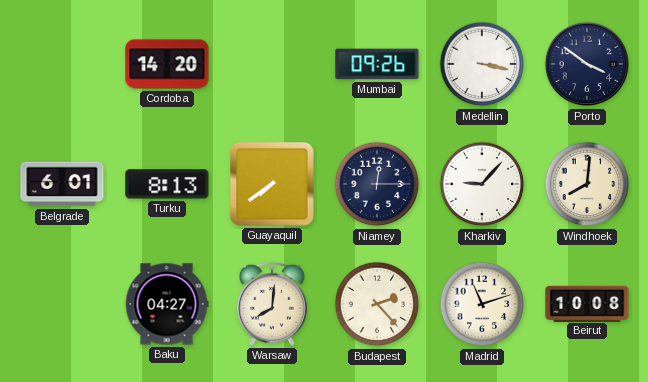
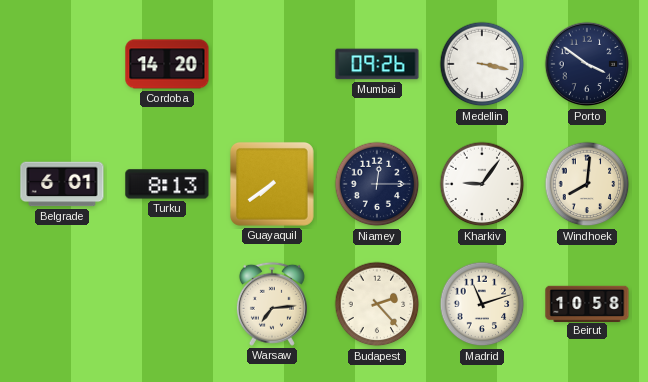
Kharkiv: 9:07 -> 9:06 (482, 184)
Baku: 04:27 -> none (167, 304)
Warsaw: 8:01 -> 7:14 (272, 304)
Beirut: 10:08 -> 10:58 (587, 303)
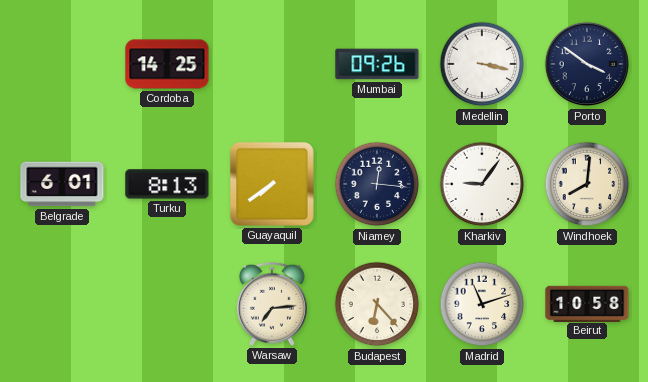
Cordoba: 14:20 -> 14:25 (167, 64)
Niamey: 12:15 -> 12:16 (377, 184)
Budapest: 2:23 -> 6:23 (377, 304)
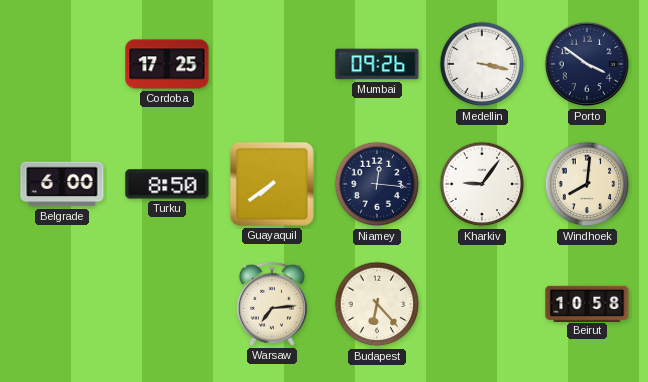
Cordoba: 14:25 -> 17:25 (167, 64)
Belgrade: 6:01 -> 6:00 (62, 184)
Turku: 8:13 -> 8:50 (167, 184)
Madrid: 11:12 -> none (482, 304)
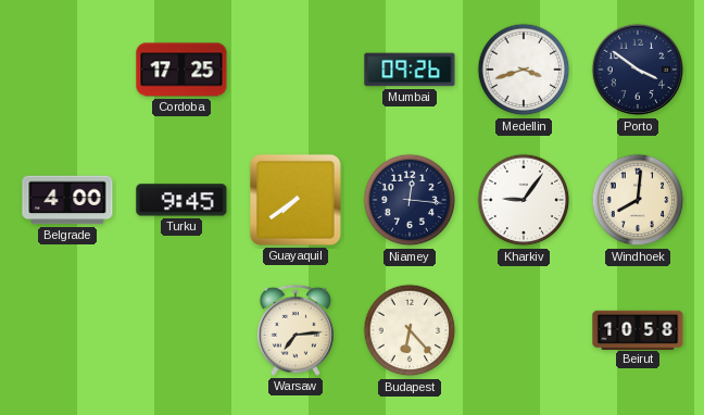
Medellin: 3:17 -> 3:42 (524, 70)
Belgrade: 6:00 -> 4:00 (67, 200)
Turku: 8:50 -> 9:45 (181, 200)
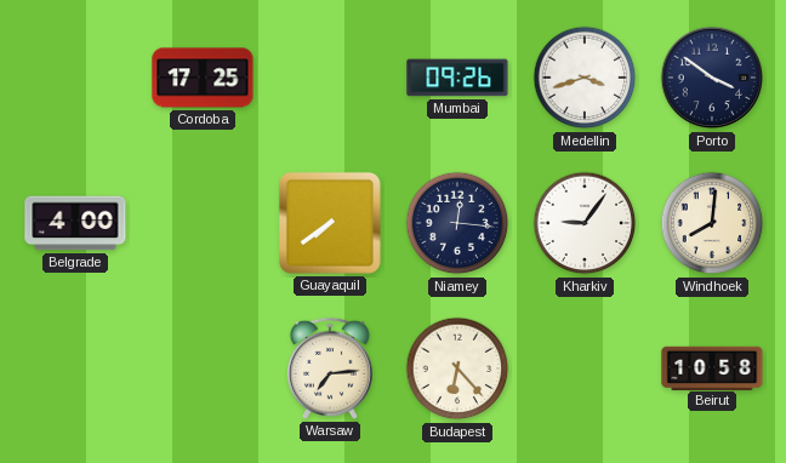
Turku: 9:45 -> none (181, 200)
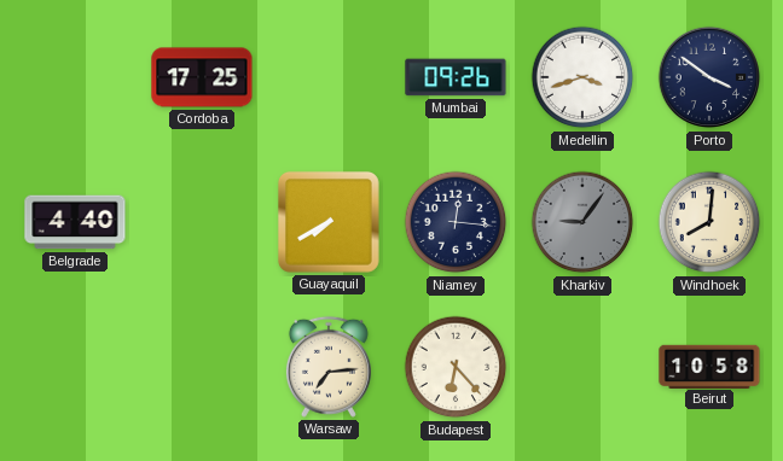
Belgrade: 4:00 -> 4:40 (75, 222)
Guayaquil: 7:39 -> 7:40 (329, 222)
Kharkiv dial: white -> grey (582, 222)
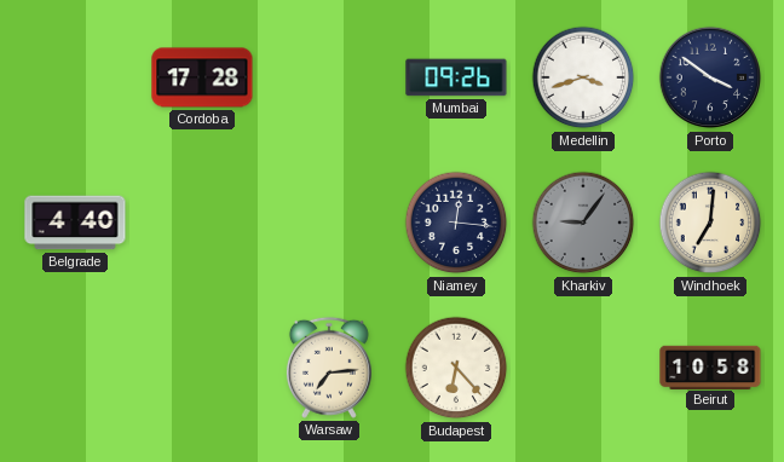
Cordoba: 17:25 -> 17:28 (202, 77)
Guayaquil: 7:40 -> none (329, 222)
Windhoek: 8:01 -> 7:01 (710, 223)
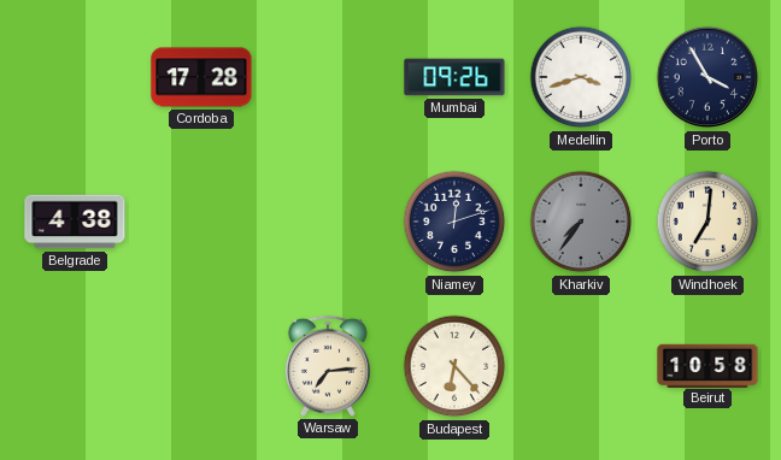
Porto: 3:51 -> 3:55 (707, 77)
Belgrade: 4:40 -> 4:38 (75, 222)
Niamey: 12:16 -> 12:12 (454, 222)
Kharkiv: 9:06 -> 7:36 (581, 222)
